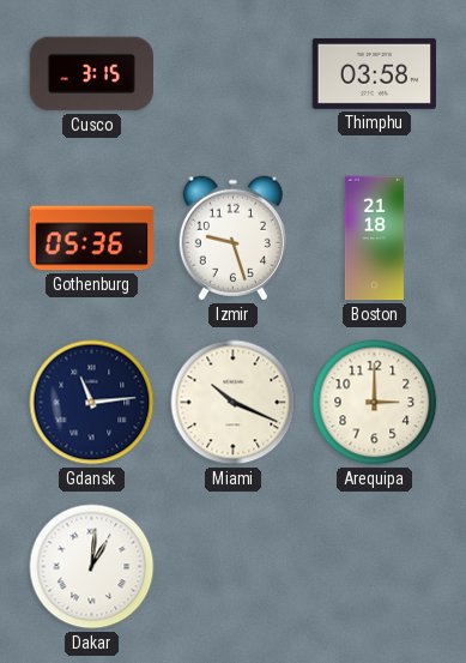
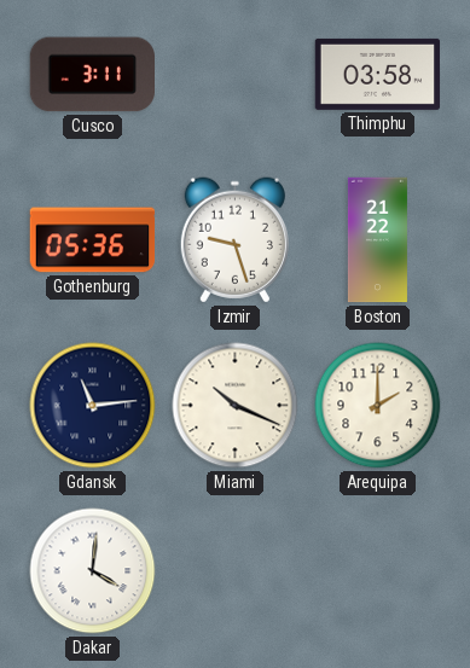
Cusco: 3:15 -> 3:11 (92, 75)
Boston: 21:18 -> 21:22 (377, 240)
Arequipa: 3:00 -> 2:00 (378, 406)
Dakar: 1:01 -> 4:01 (93, 571)
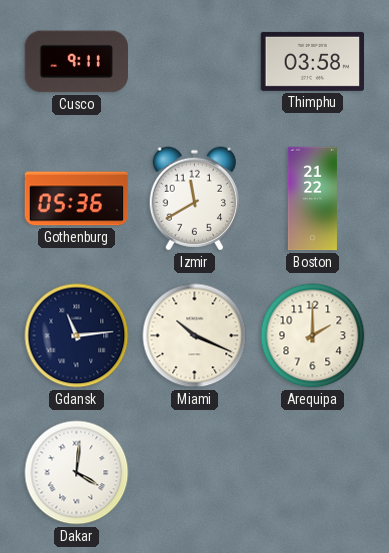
Cusco: 3:11 -> 9:11 (76, 62)
Izmir: 9:27 -> 11:40 (194, 199)
